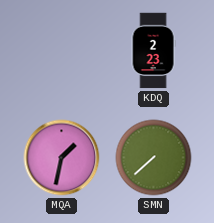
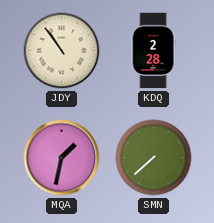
JDY: none -> 10:54 (62, 51)
KDQ: 2:23 -> 2:28 (153, 51)
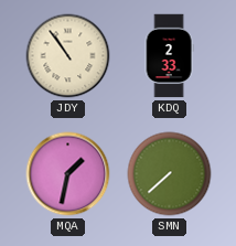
KDQ: 2:28 -> 2:33 (169, 56)
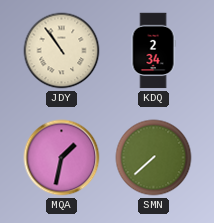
KDQ: 2:33 -> 2:34 (153, 51)
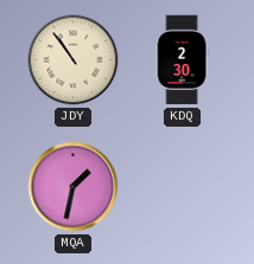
KDQ: 2:34 -> 2:30 (182, 60)
SMN: 7:38 -> none (154, 158)
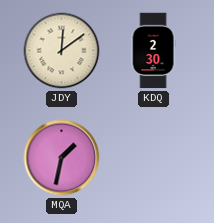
JDY: 10:54 -> 12:09 (62, 51)
